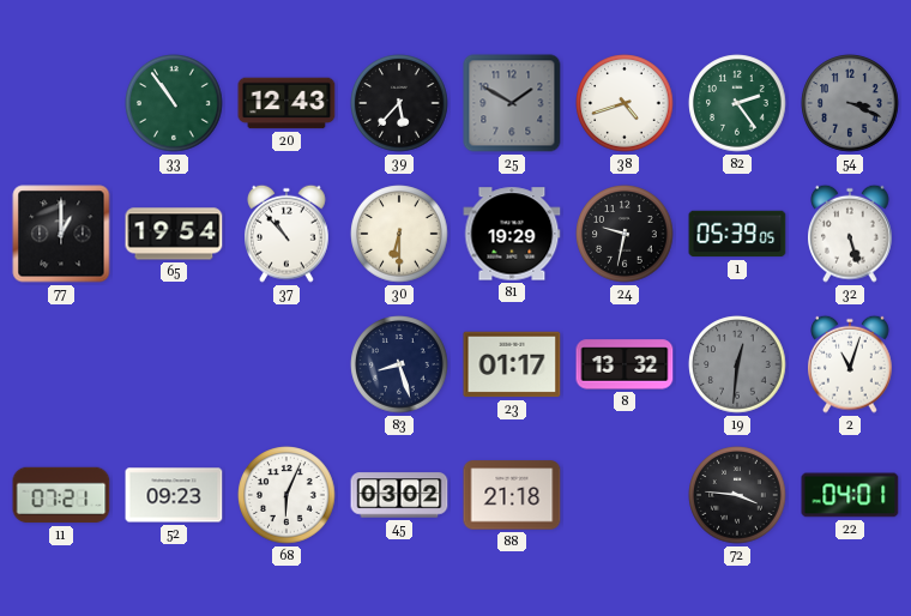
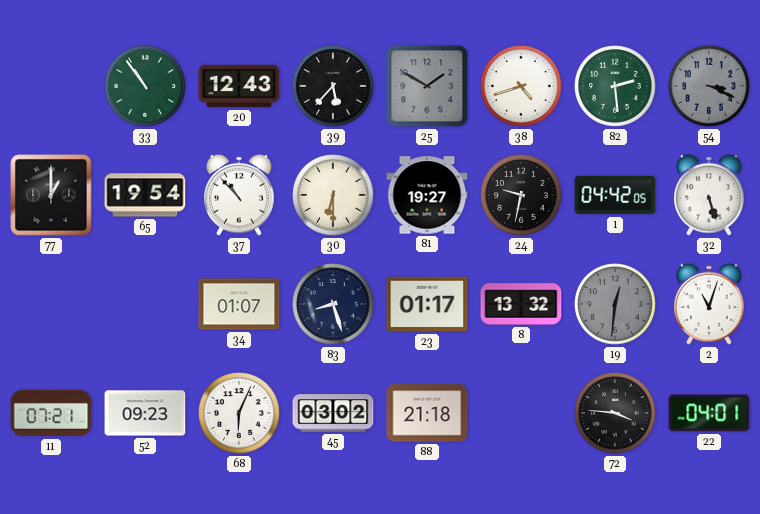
82: 2:24 -> 2:29 (615, 86)
81: 19:29 -> 19:27 (427, 195)
1: 05:39 -> 04:42 (615, 195)
34: none -> 01:07 (239, 304)
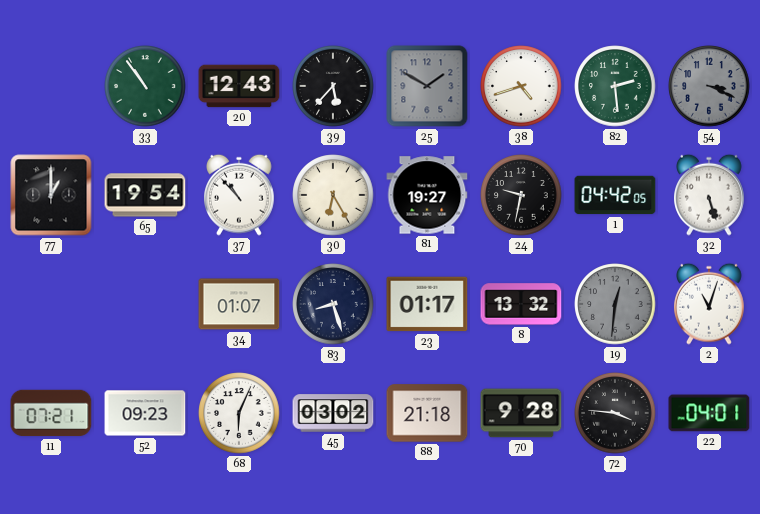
30: 6:30 -> 6:25 (333, 195)
70: none -> 9:28 (521, 413)
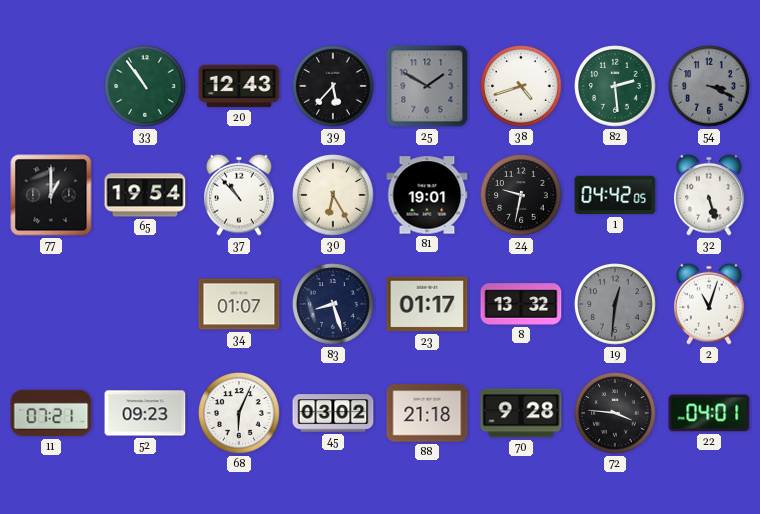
81: 19:27 -> 19:01 (427, 195)
